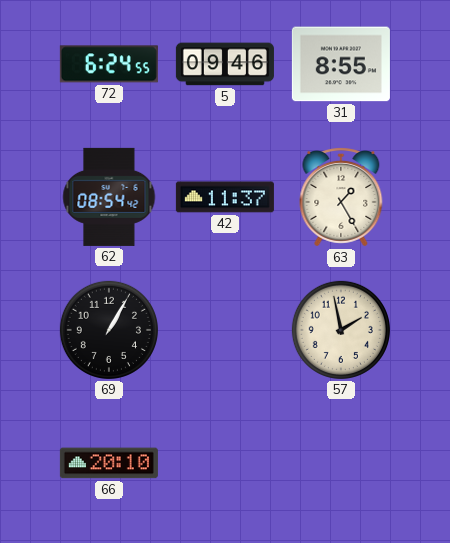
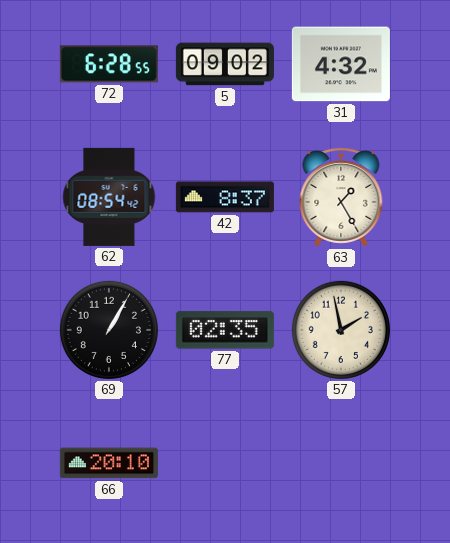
72: 6:24 -> 6:28 (109, 64)
5: 09:46 -> 09:02 (225, 64)
31: 8:55 -> 4:32 (341, 64)
42: 11:37 -> 8:37 (225, 197)
77: none -> 02:35 (225, 330)
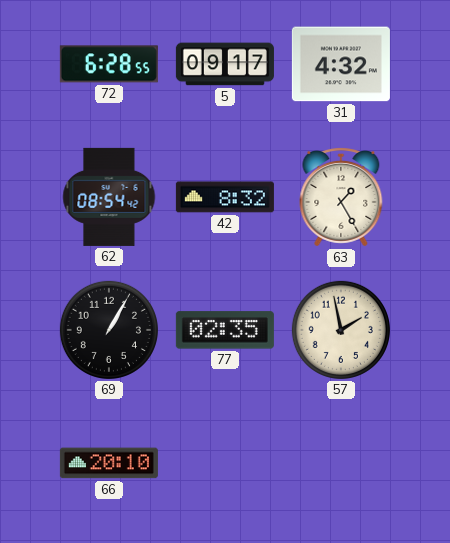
5: 09:02 -> 09:17 (225, 64)
42: 8:37 -> 8:32 (225, 197)
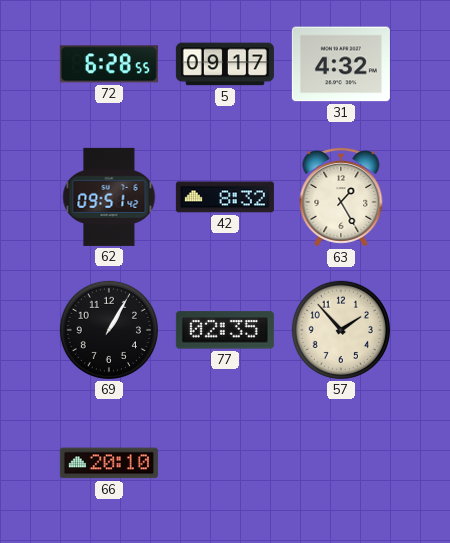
62: 08:54 -> 09:51 (109, 197)
57: 1:58 -> 1:53 (341, 330)
